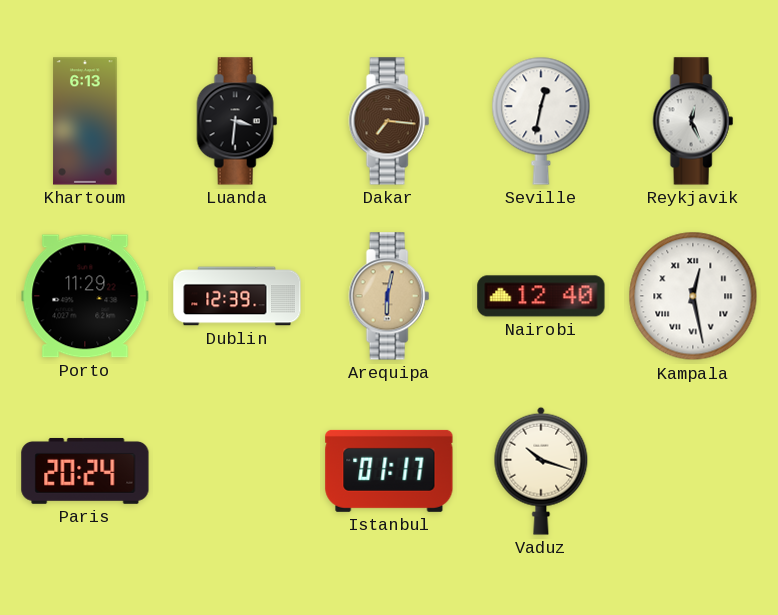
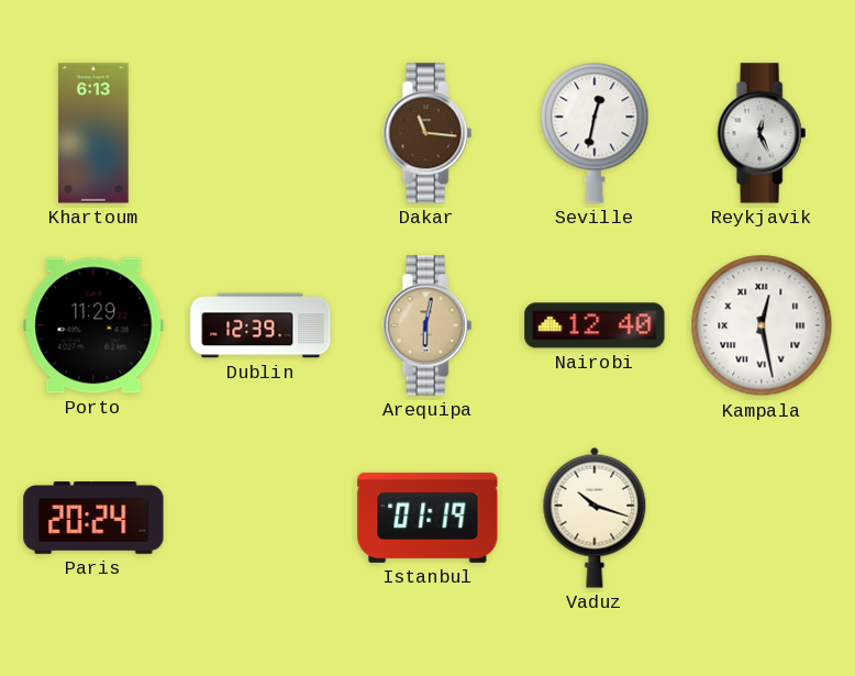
Luanda: 3:31 -> none (237, 121)
Dakar: 7:16 -> 11:16 (427, 133)
Istanbul: 01:17 -> 01:19 (427, 518)
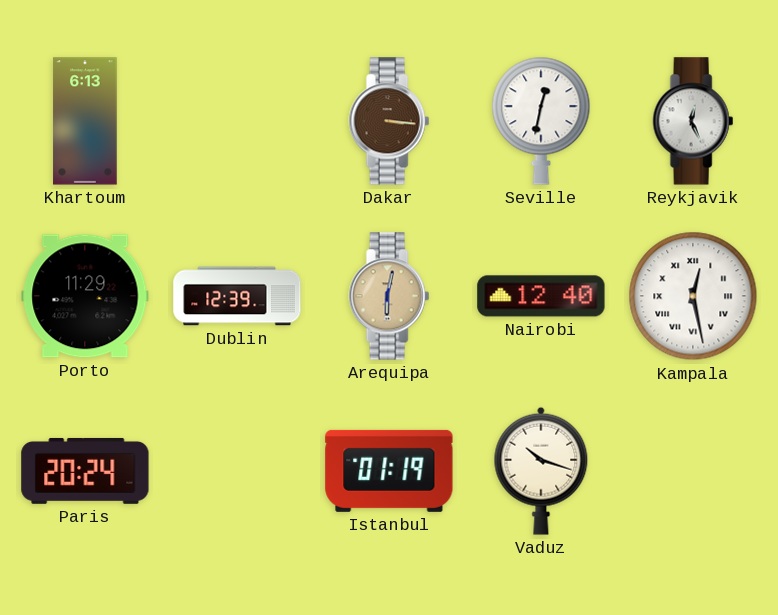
Dakar: 11:16 -> 3:16 (389, 121)
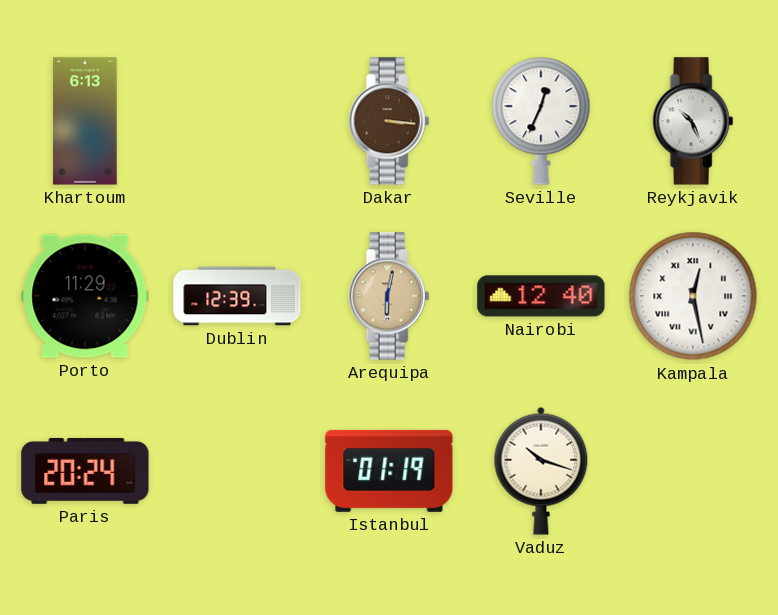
Seville: 12:32 -> 12:34 (541, 121)
Reykjavik: 12:26 -> 10:26 (693, 121)
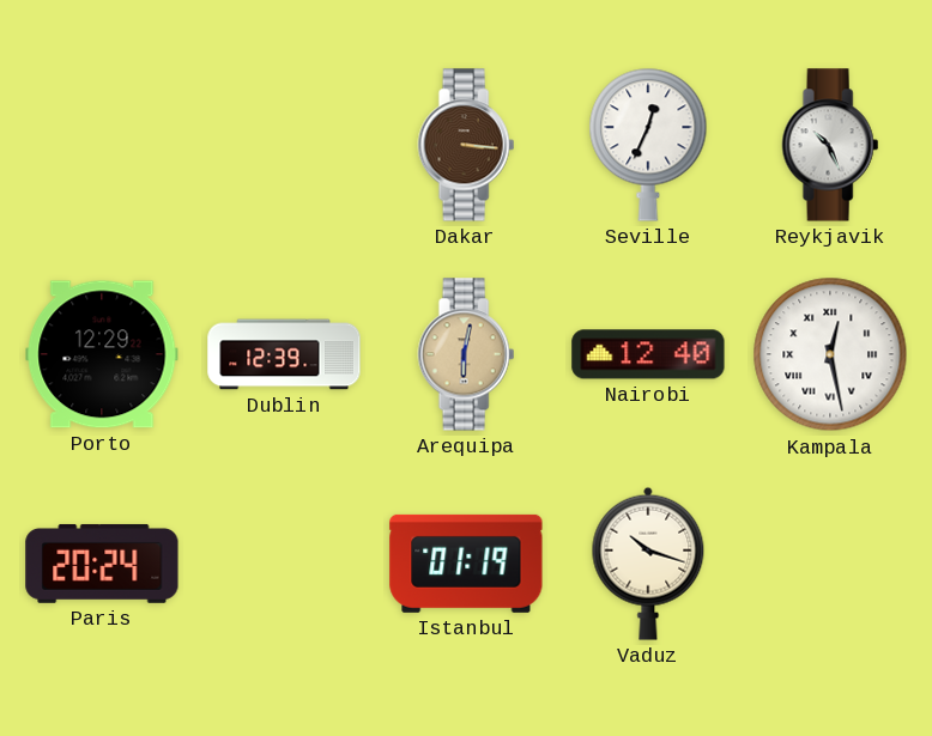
Khartoum: 6:13 -> none (85, 121)
Porto: 11:29 -> 12:29 (102, 354)
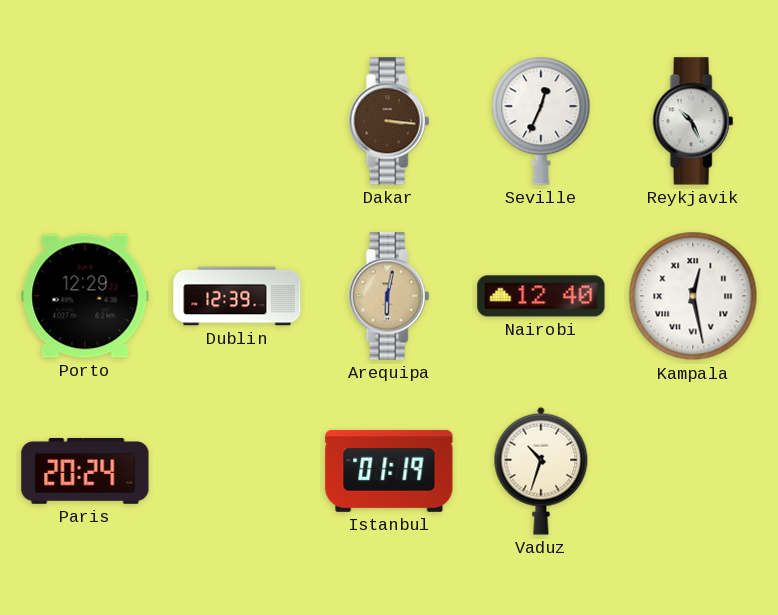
Vaduz: 10:18 -> 10:33 (541, 471)
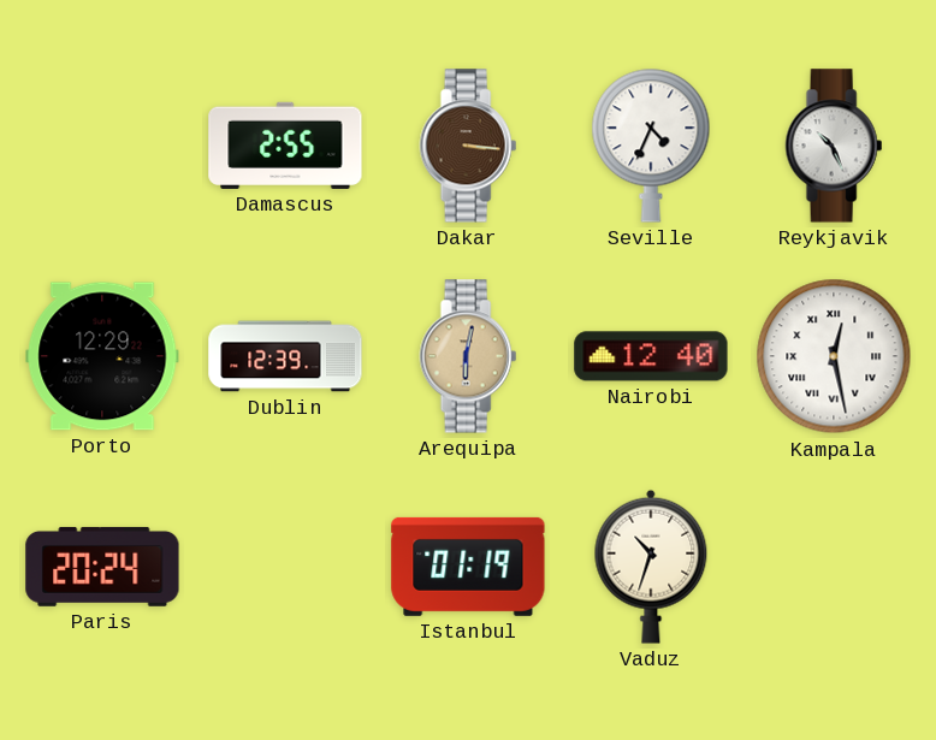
Damascus: none -> 2:55 (285, 146)
Seville: 12:34 -> 4:34 (651, 146)
